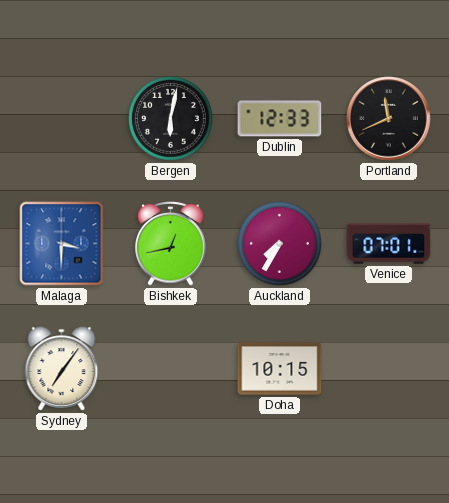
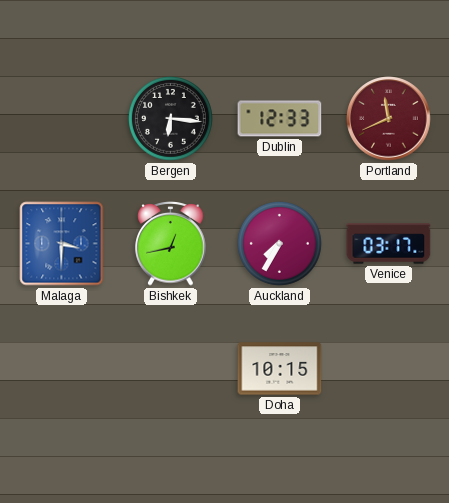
Bergen: 6:02 -> 6:16 (171, 119)
Portland dial: black -> burgundy (389, 119)
Venice: 07:01 -> 03:17 (389, 244)
Sydney: 7:06 -> none (62, 369)
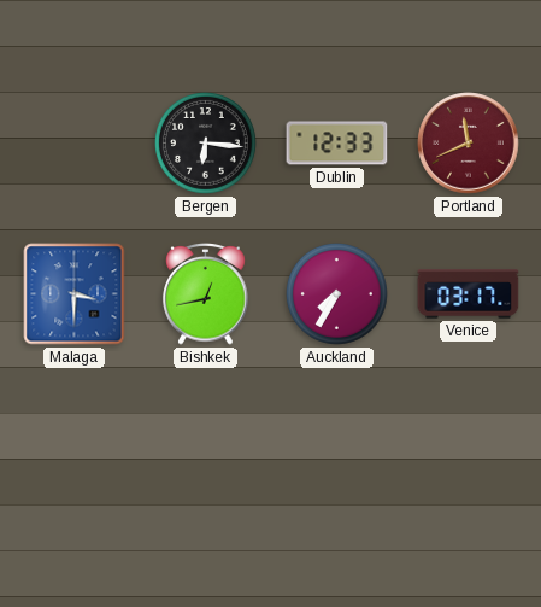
Doha: 10:15 -> none (280, 369)
